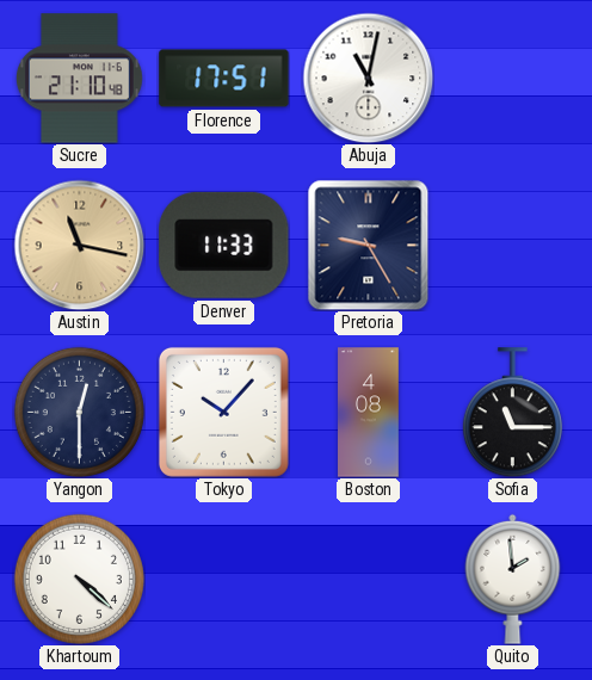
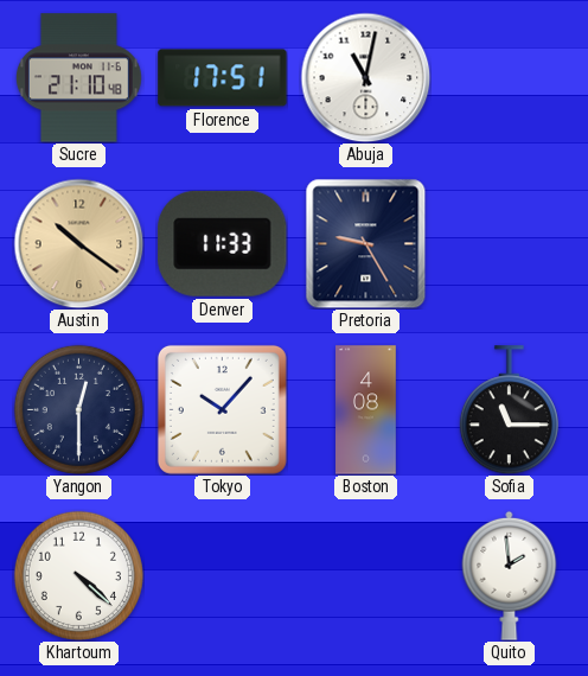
Austin: 11:17 -> 10:21 (78, 243)
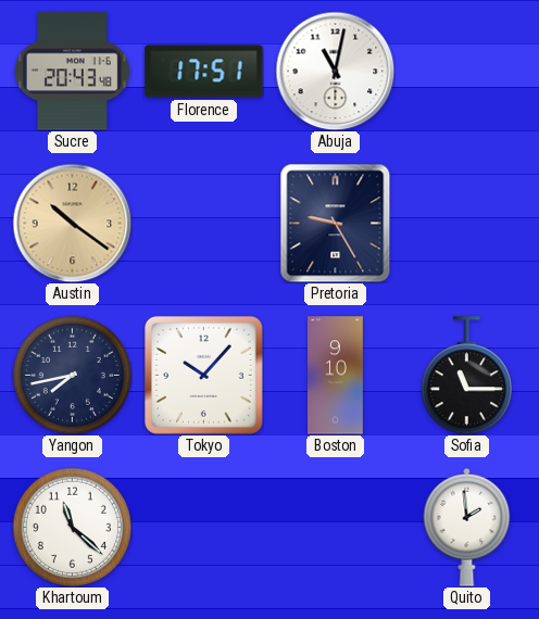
Sucre: 21:10 -> 20:43 (72, 72)
Denver: 11:33 -> none (223, 243)
Yangon: 12:30 -> 7:43 (72, 375)
Boston: 4:08 -> 9:10 (336, 376)
Khartoum: 4:22 -> 11:22 (72, 527)
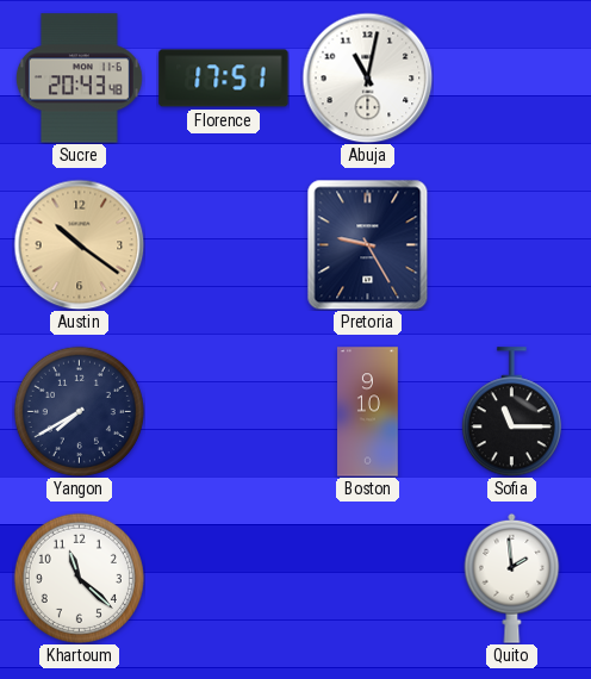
Yangon: 7:43 -> 7:40 (79, 411)
Tokyo: 10:07 -> none (203, 375)
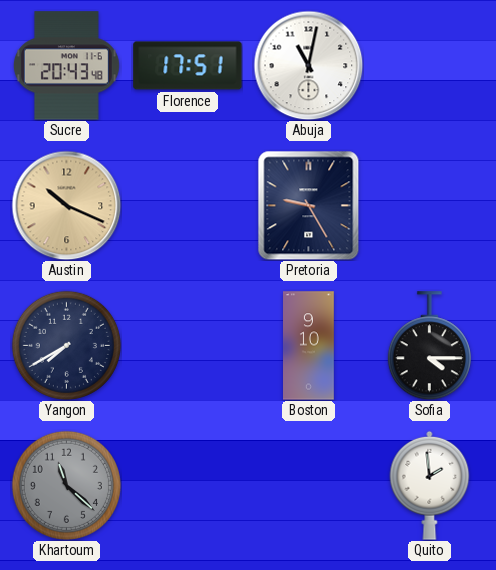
Austin: 10:21 -> 10:19 (66, 205)
Sofia: 11:15 -> 4:15 (429, 346)
Khartoum dial: white -> grey (66, 485)
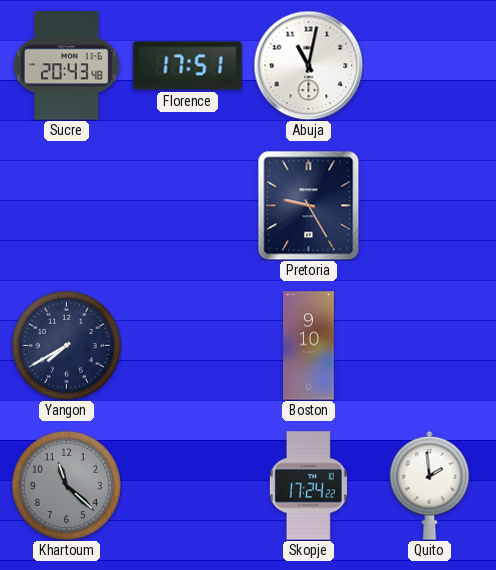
Austin: 10:19 -> none (66, 205)
Sofia: 4:15 -> none (429, 346)
Skopje: none -> 17:24 (308, 486)
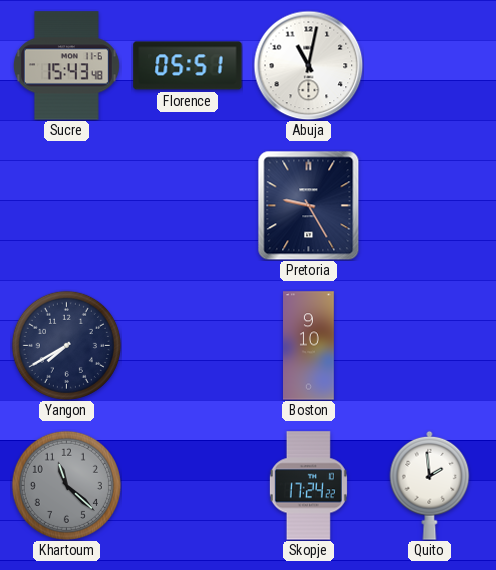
Sucre: 20:43 -> 15:43 (66, 66)
Florence: 17:51 -> 05:51 (188, 66)
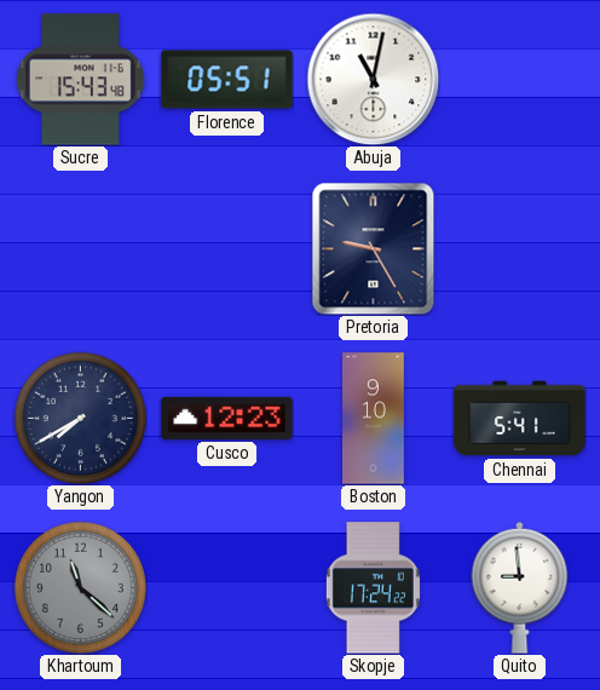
Cusco: none -> 12:23 (227, 418)
Chennai: none -> 5:41 (520, 419)
Quito: 1:59 -> 8:59 (520, 587)
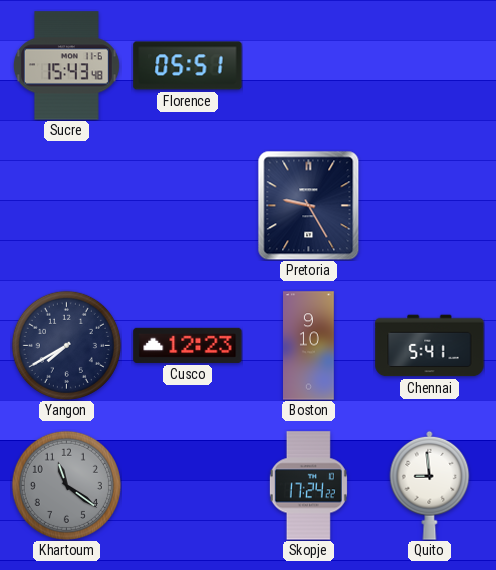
Abuja: 11:02 -> none (373, 79)
Khartoum: 11:22 -> 11:21 (66, 485)
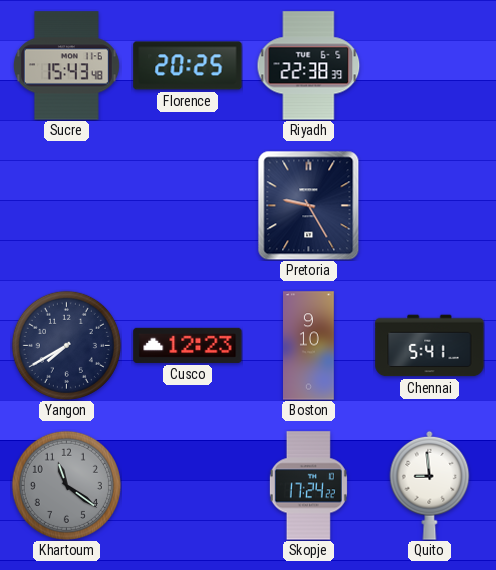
Florence: 05:51 -> 20:25 (188, 66)
Riyadh: none -> 22:38 (309, 66)
